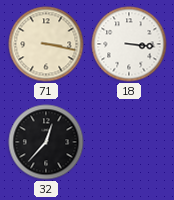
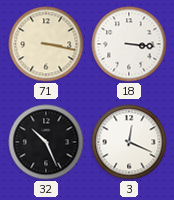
32: 12:37 -> 10:26 (46, 142)
3: none -> 12:19 (129, 142)
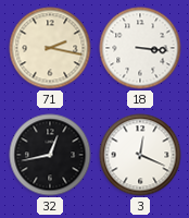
71: 3:17 -> 2:17 (50, 48)
32: 10:26 -> 12:43 (50, 155)
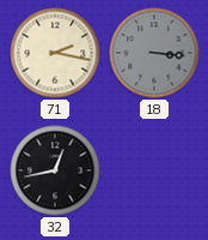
18 dial: white -> grey (154, 53)
3: 12:19 -> none (140, 155)
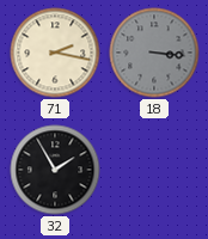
32: 12:43 -> 1:55 (55, 170)
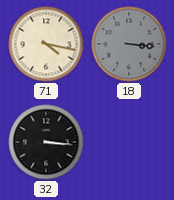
71: 2:17 -> 4:17 (46, 44)
32: 1:55 -> 3:16 (46, 142)
